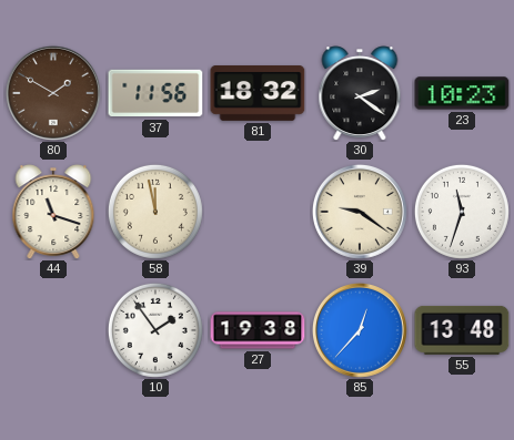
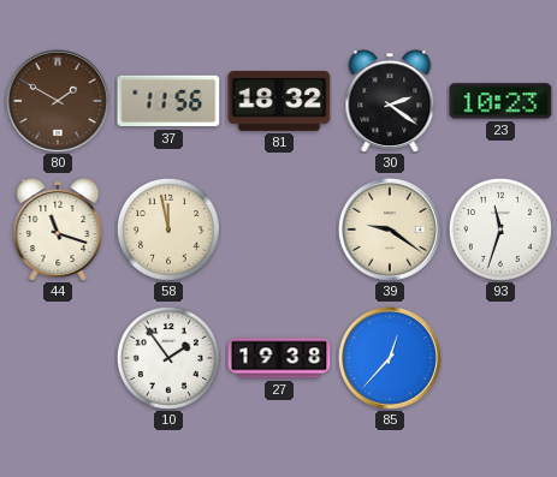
55: 13:48 -> none (462, 330)
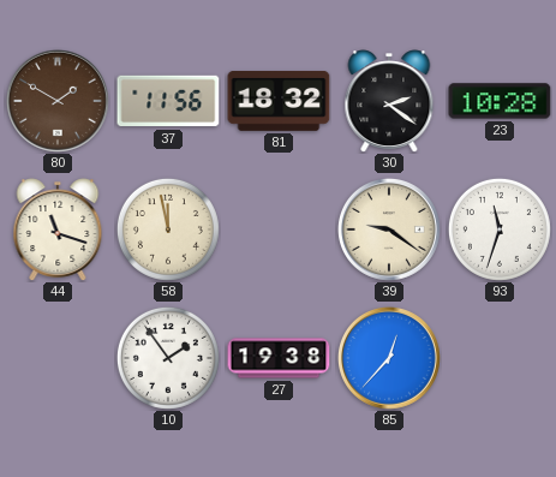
23: 10:23 -> 10:28 (500, 101)
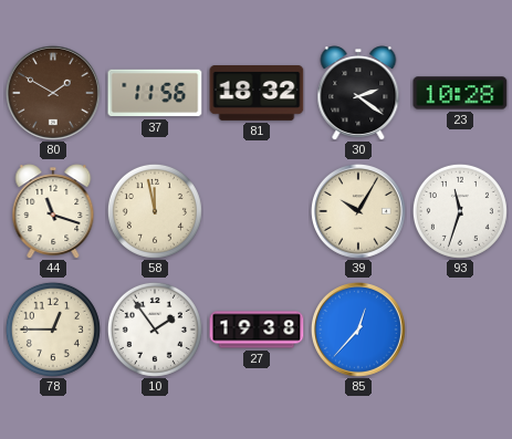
39: 9:21 -> 10:05 (358, 211)
78: none -> 12:45 (53, 330)
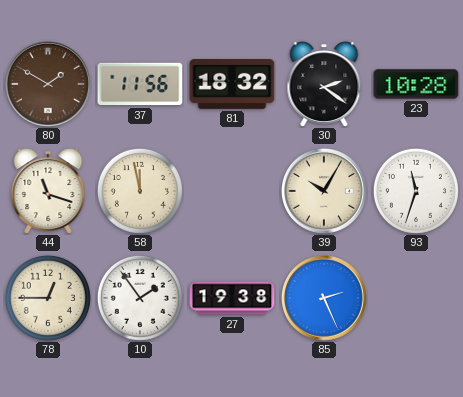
85: 12:37 -> 2:26 (324, 298)
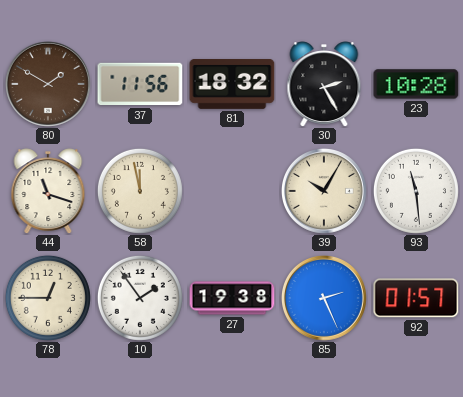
30: 2:21 -> 2:25 (324, 84)
93: 11:33 -> 11:29 (416, 191)
92: none -> 01:57 (416, 298)
